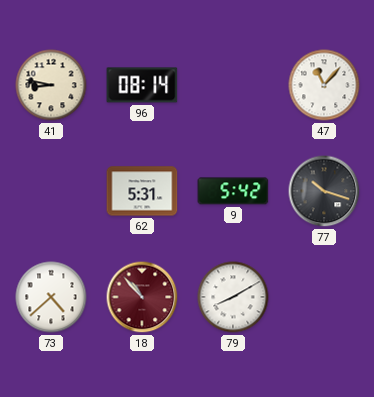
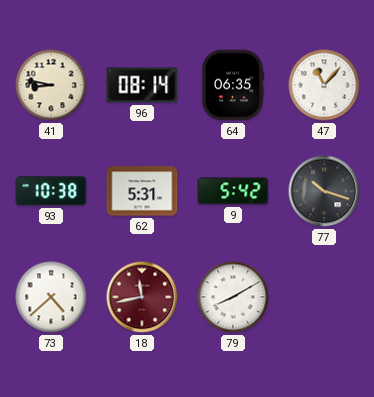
64: none -> 06:35 (233, 85)
93: none -> 10:38 (51, 191)
18: 10:53 -> 11:43 (142, 297)
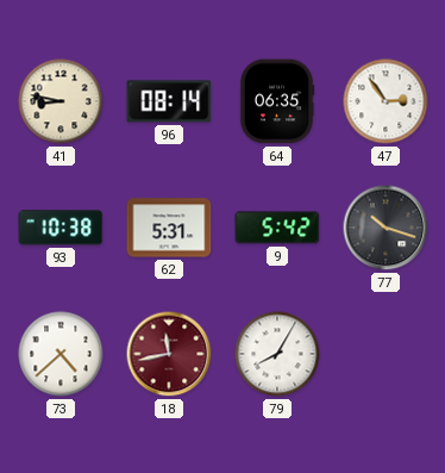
47: 11:07 -> 2:54 (386, 101)
79: 8:10 -> 8:05 (277, 354)
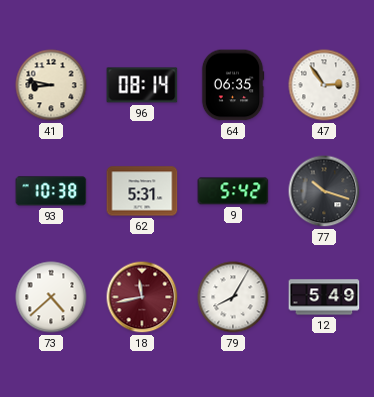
12: none -> 5:49 (324, 297)
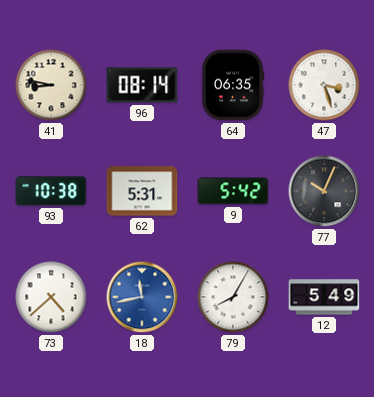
47: 2:54 -> 3:27 (324, 85)
77: 10:18 -> 10:04 (324, 191)
18 dial: burgundy -> blue (142, 297)
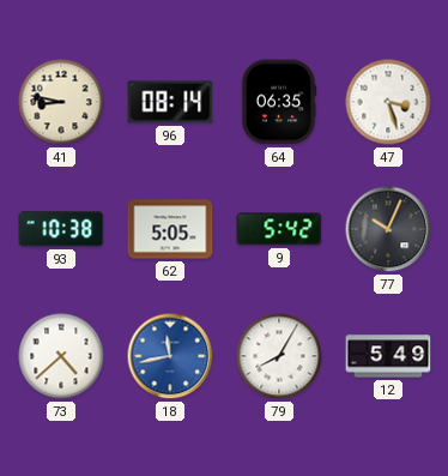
62: 5:31 -> 5:05 (170, 229)
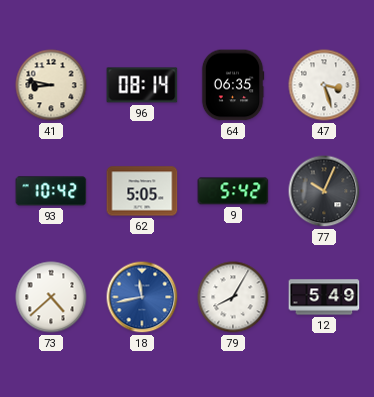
93: 10:38 -> 10:42 (51, 191)
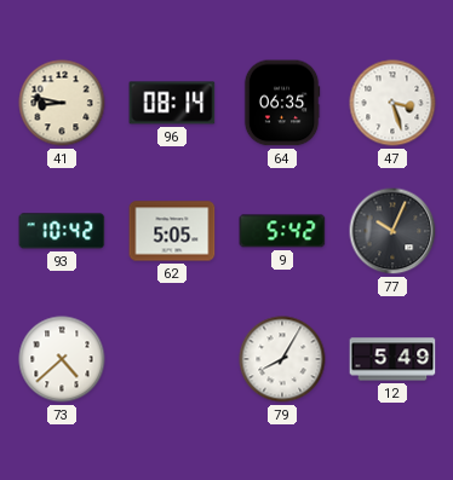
18: 11:43 -> none (142, 297)
